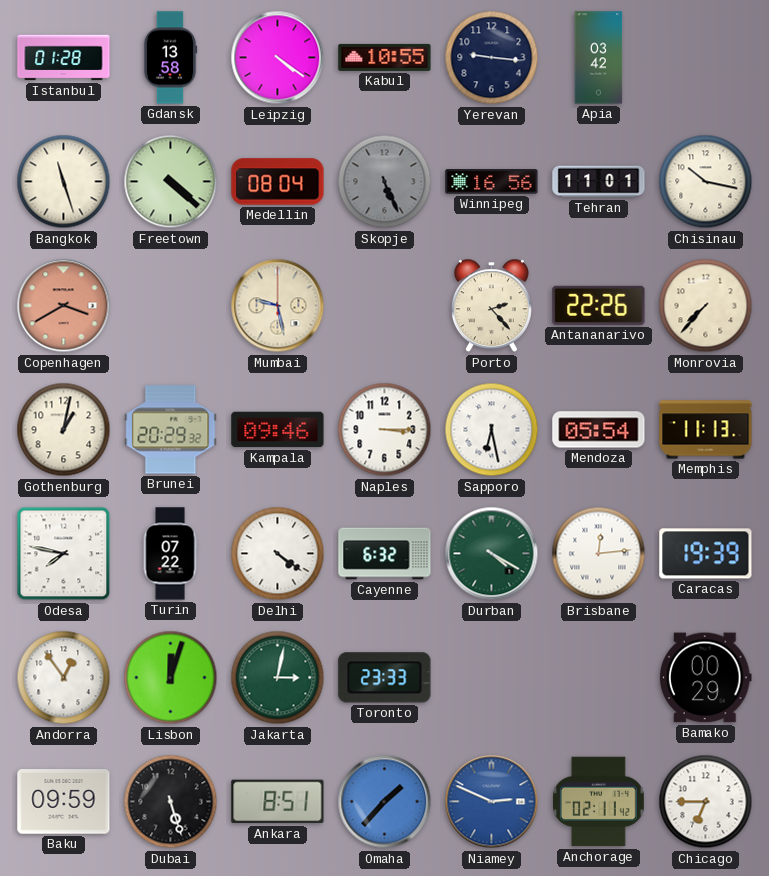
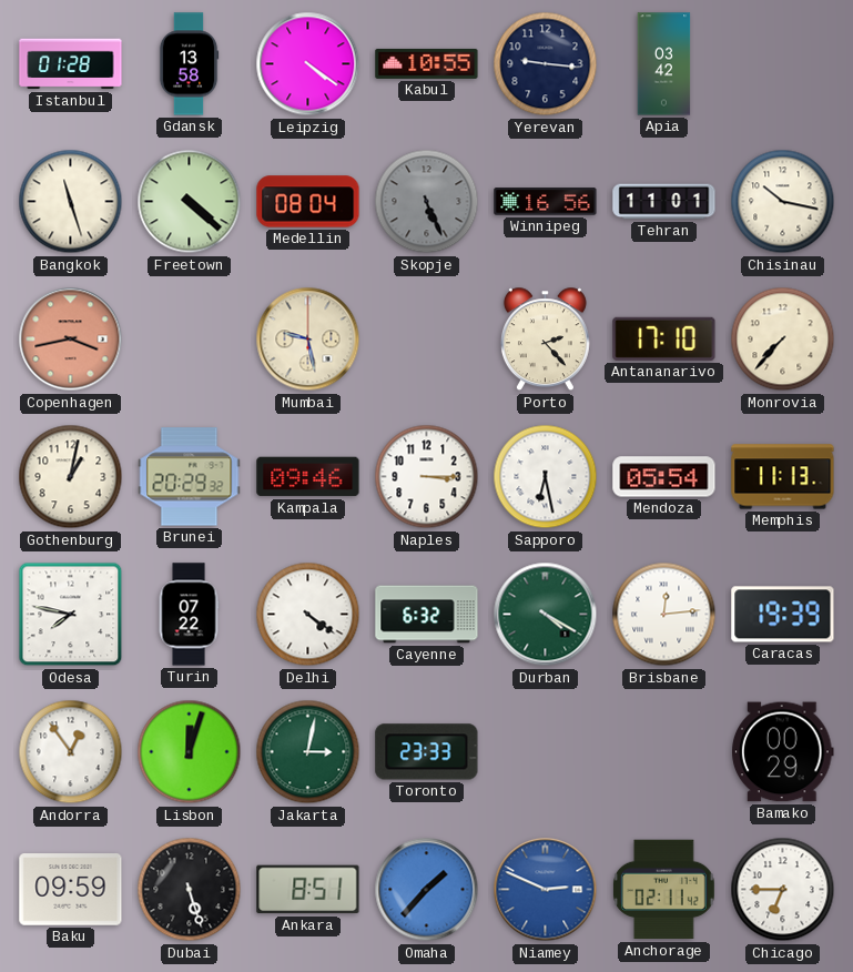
Copenhagen: 3:40 -> 3:43 (71, 340)
Antananarivo: 22:26 -> 17:10 (664, 338)
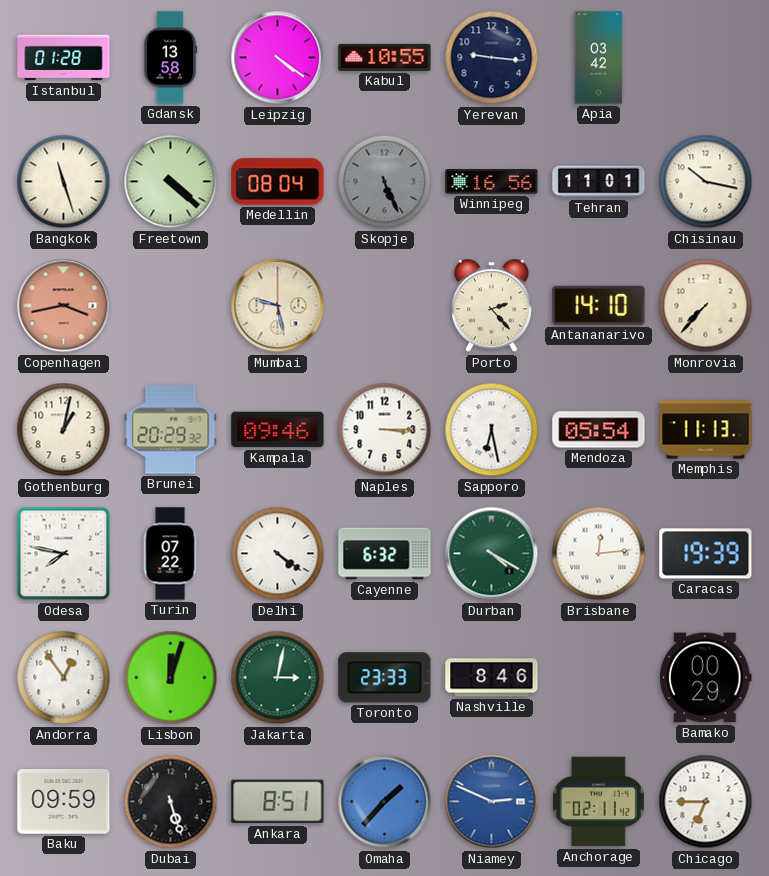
Antananarivo: 17:10 -> 14:10 (599, 305)
Nashville: none -> 8:46 (492, 678)
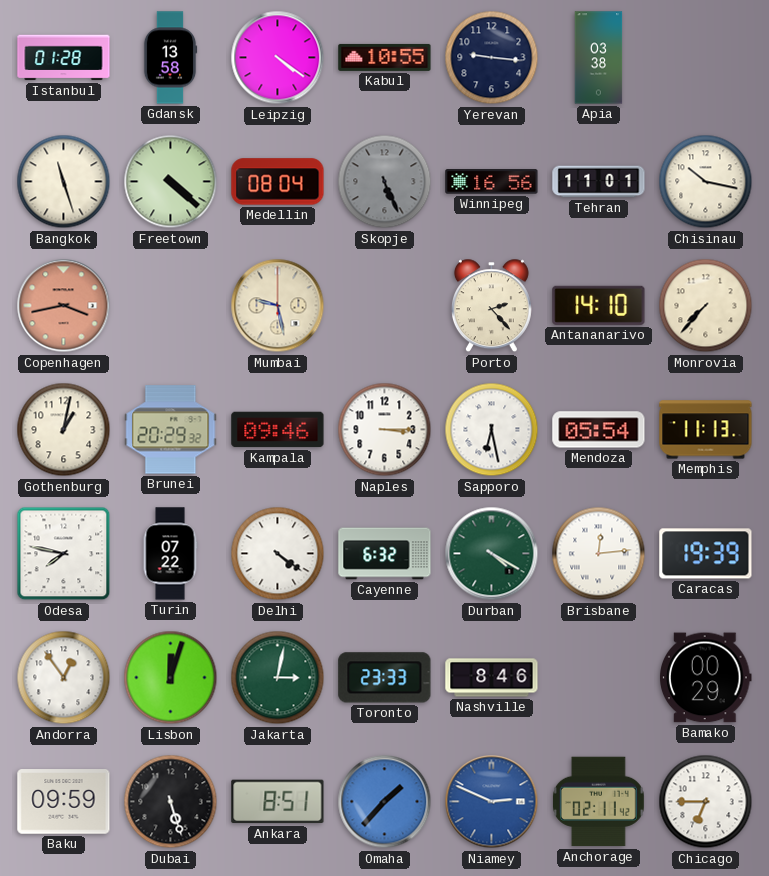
Apia: 03:42 -> 03:38 (599, 58)
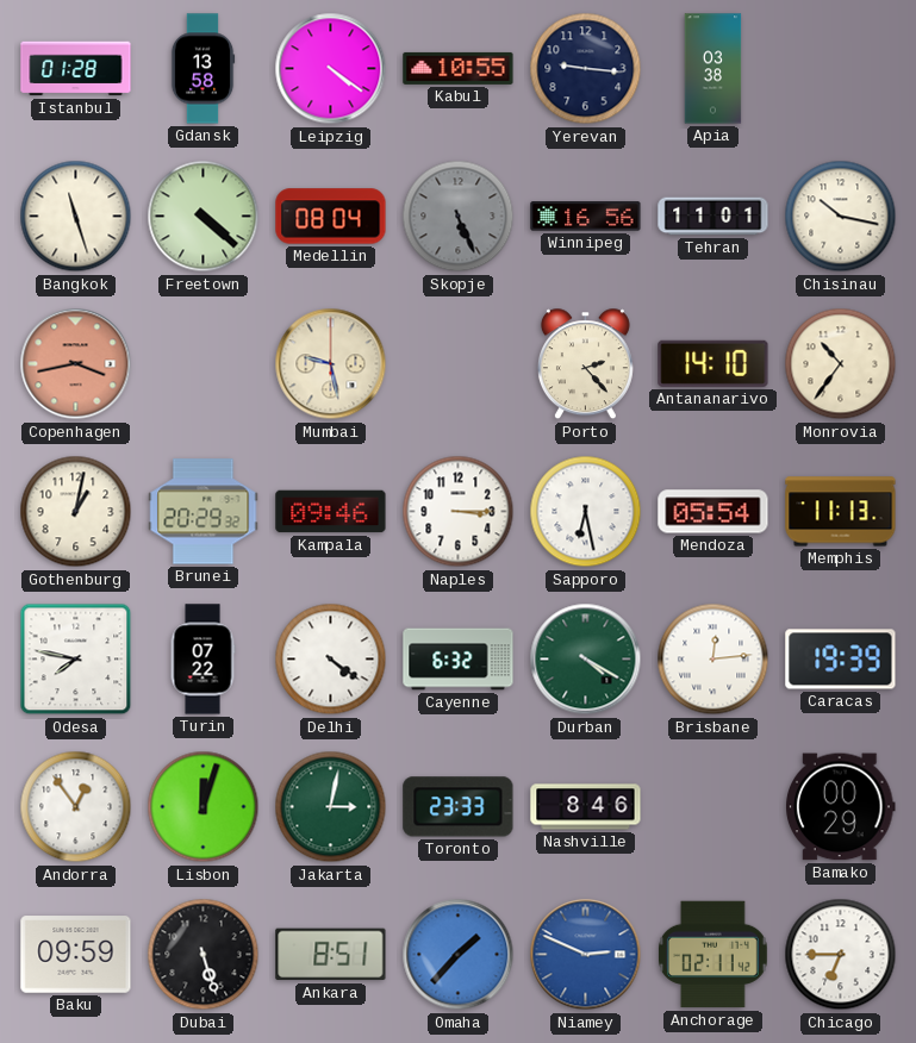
Monrovia: 7:37 -> 10:36 (841, 364)
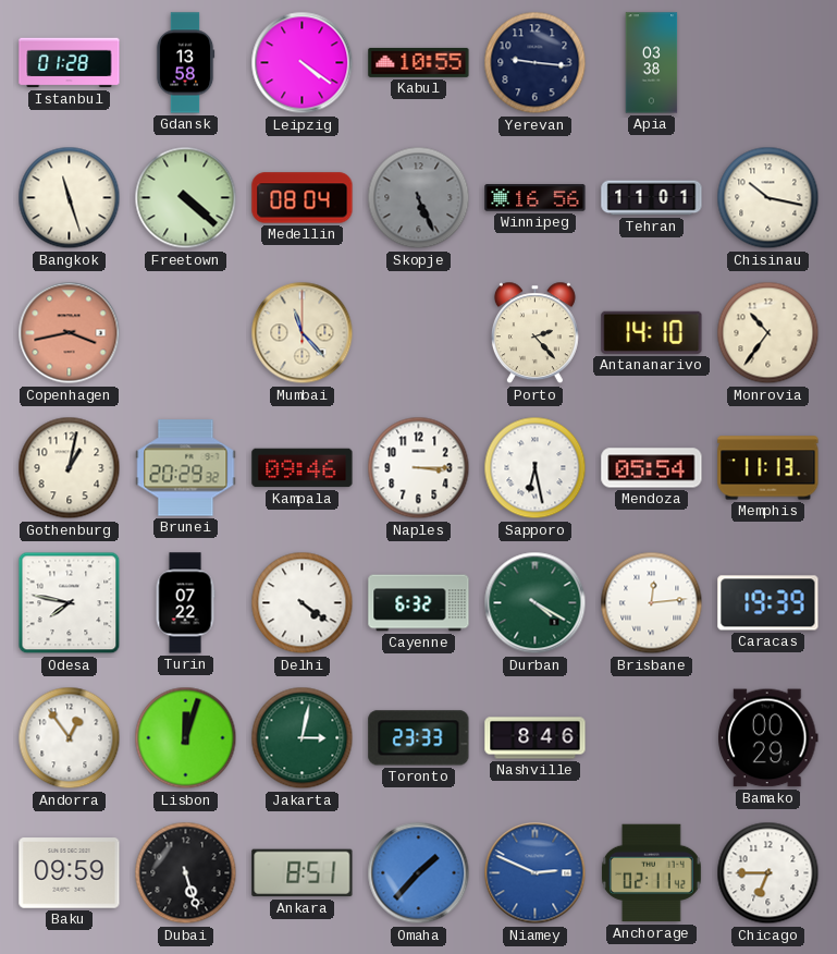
Mumbai: 9:28 -> 11:23 (303, 333)
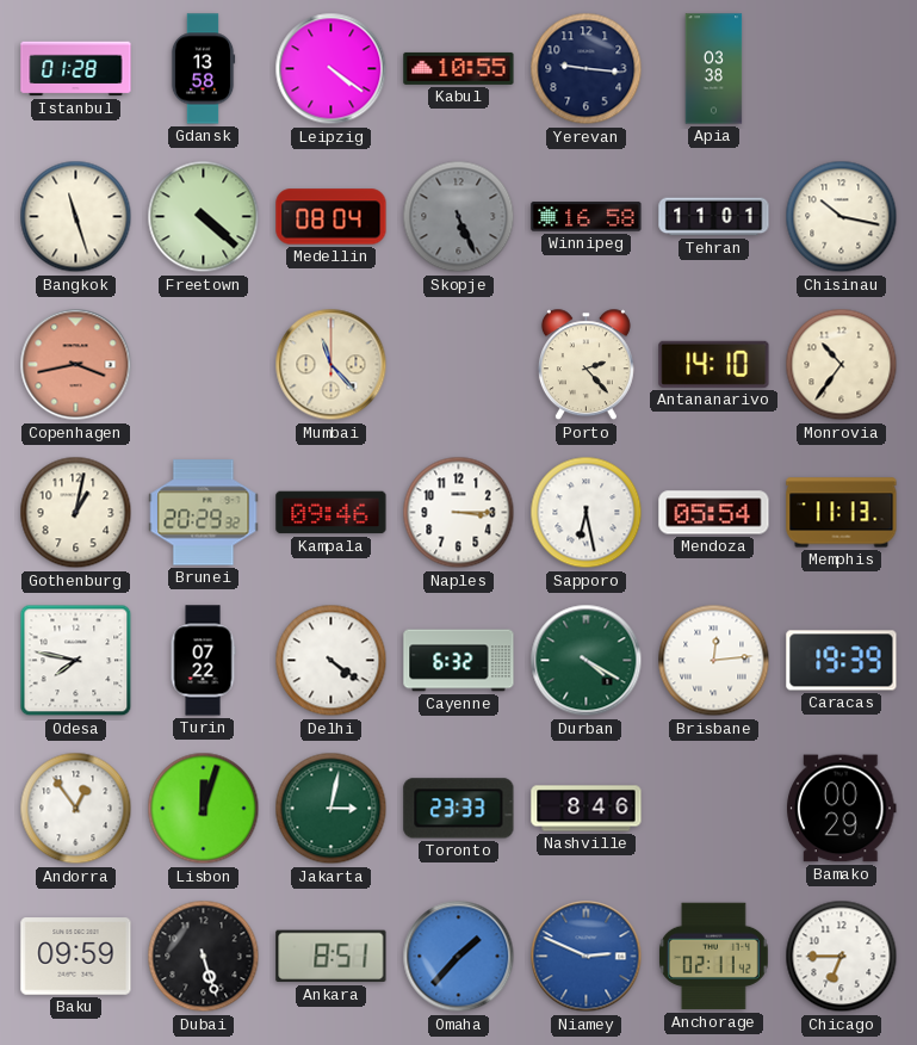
Winnipeg: 16:56 -> 16:58 (587, 217)
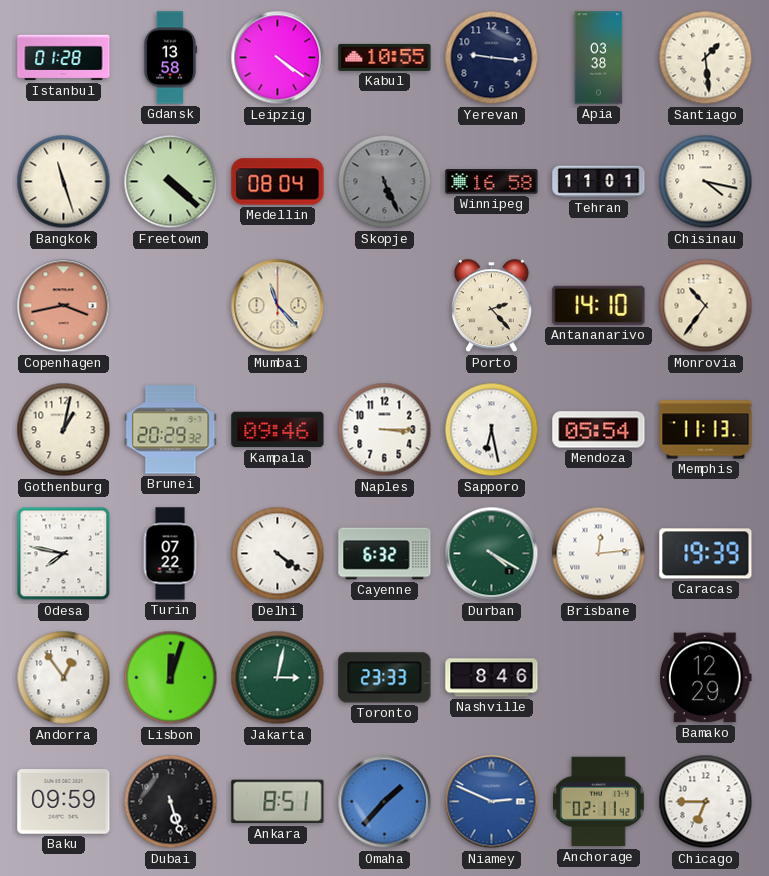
Santiago: none -> 1:29 (706, 58)
Chisinau: 10:17 -> 4:17 (706, 182)
Bamako: 00:29 -> 12:29 (706, 678)
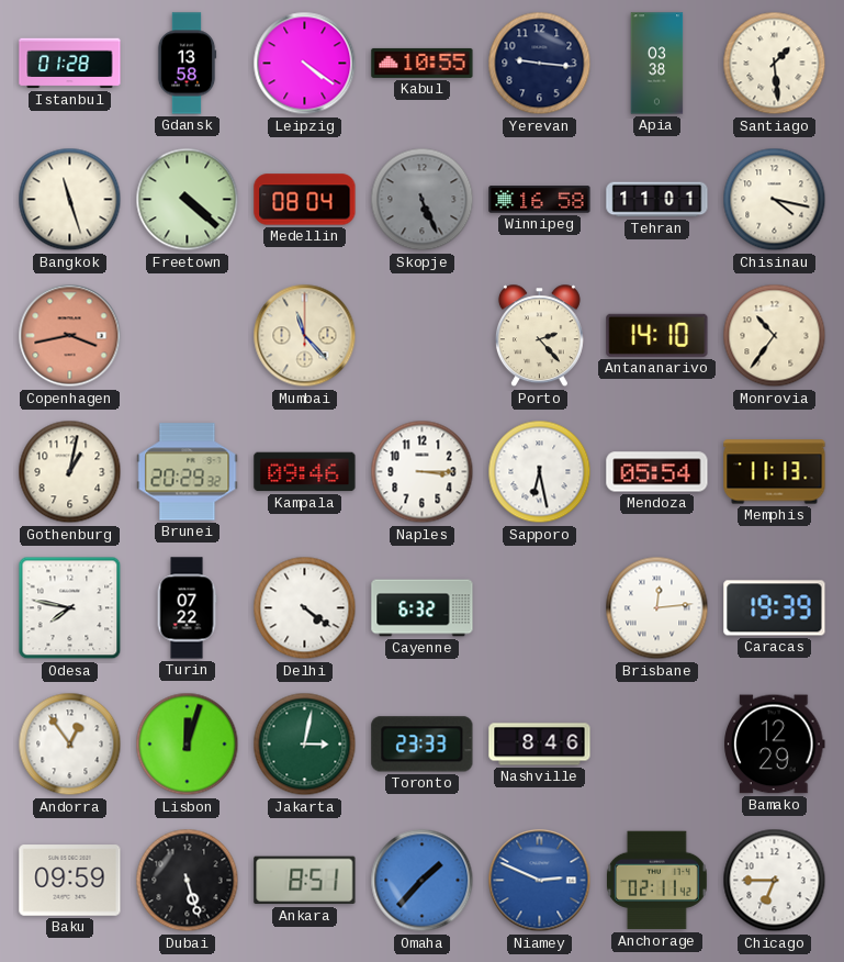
Durban: 4:20 -> none (492, 554)
